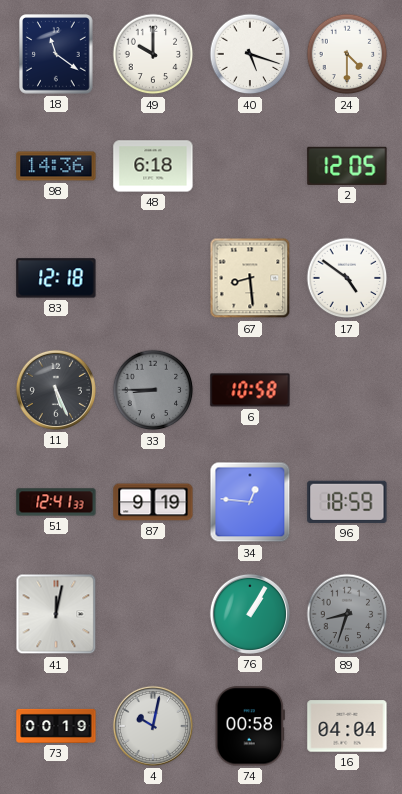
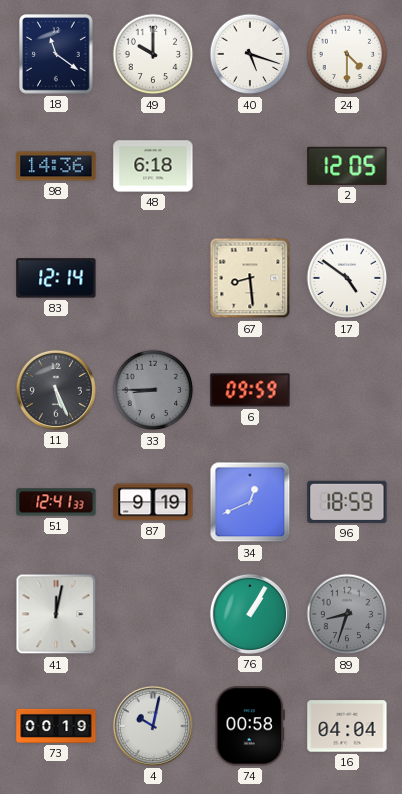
83: 12:18 -> 12:14 (56, 278)
6: 10:58 -> 09:59 (250, 390)
34: 12:46 -> 12:41 (250, 502)
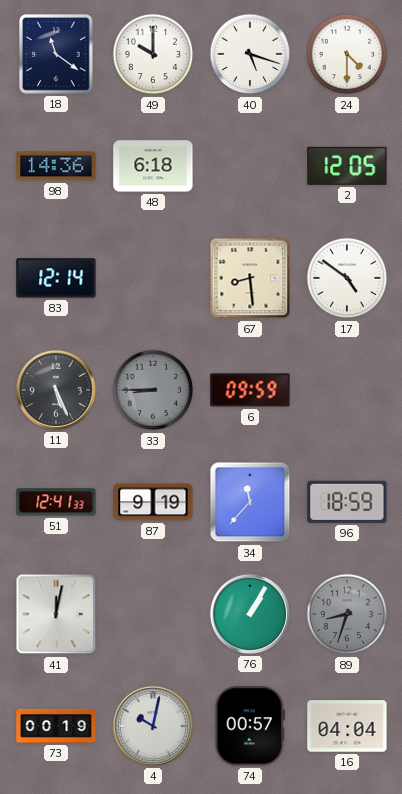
34: 12:41 -> 11:37 (250, 502)
74: 00:58 -> 00:57 (250, 726)
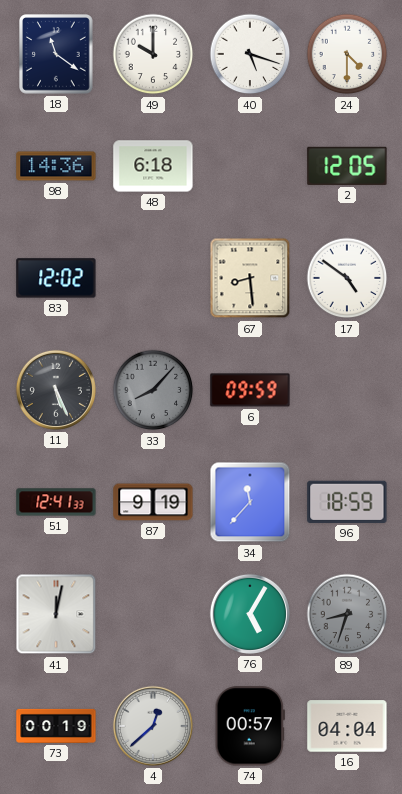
83: 12:14 -> 12:02 (56, 278)
33: 8:45 -> 8:07 (153, 390)
76: 1:05 -> 5:05 (250, 614)
4: 10:02 -> 12:38 (153, 726)
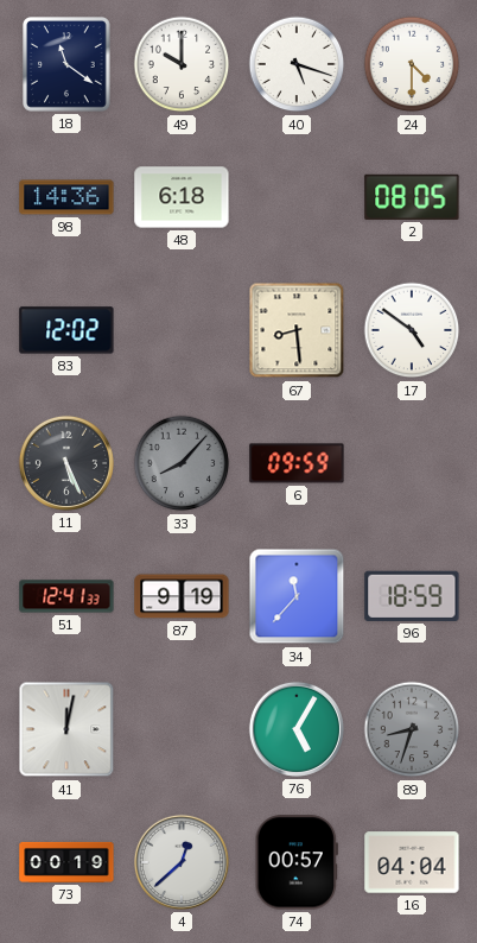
2: 12:05 -> 08:05 (412, 197)
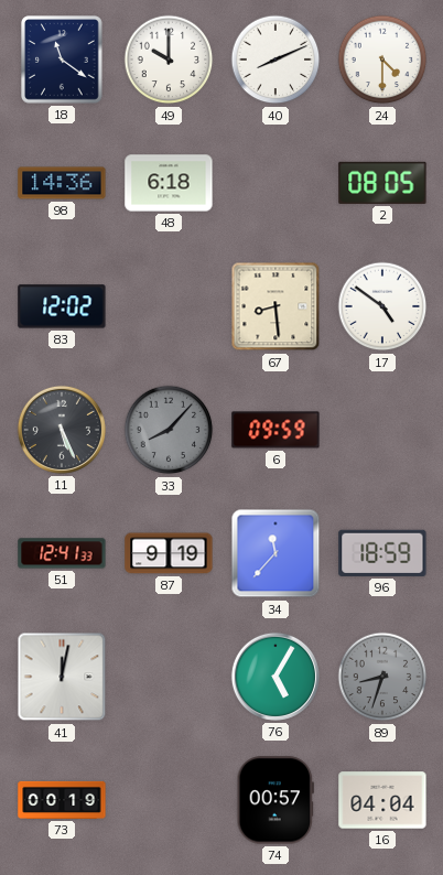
40: 5:18 -> 8:11 (275, 60)
4: 12:38 -> none (182, 862)
